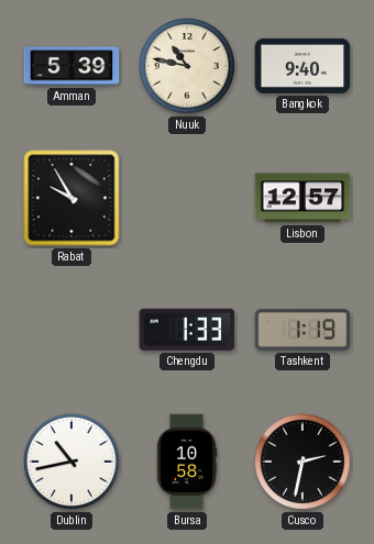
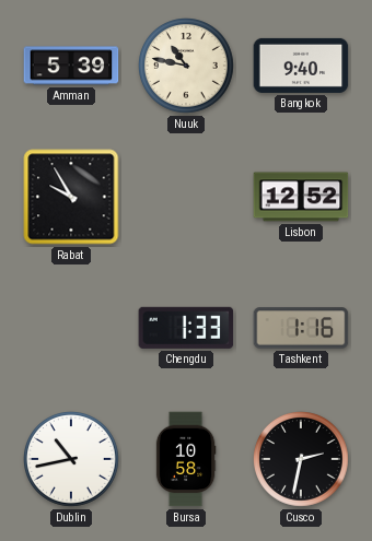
Lisbon: 12:57 -> 12:52 (301, 197)
Tashkent: 1:19 -> 1:16 (301, 328)
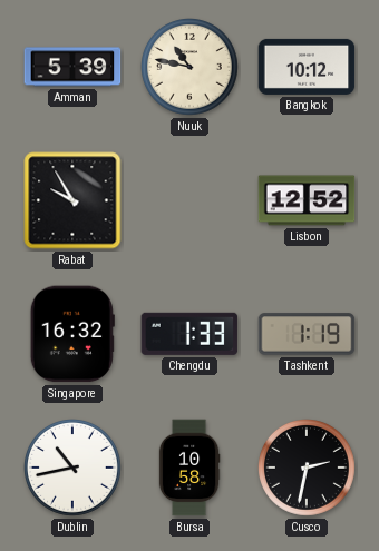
Bangkok: 9:40 -> 10:12 (307, 67)
Singapore: none -> 16:32 (72, 334)
Tashkent: 1:16 -> 1:19 (307, 334)
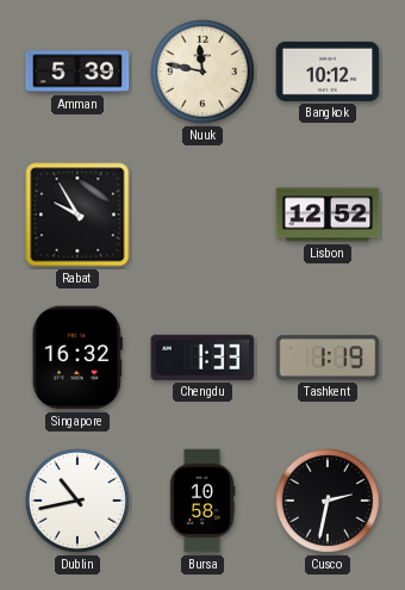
Nuuk: 10:47 -> 11:47 (204, 73)
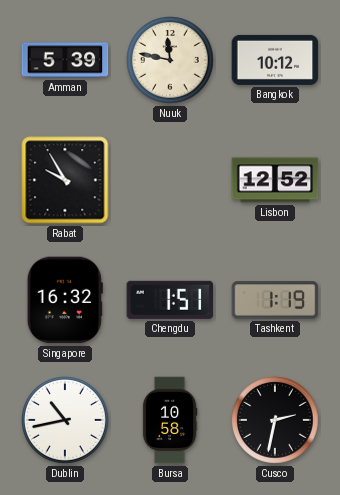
Chengdu: 1:33 -> 1:51 (170, 300)
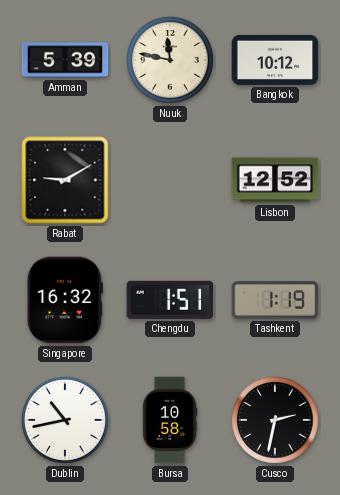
Rabat: 9:55 -> 9:10 (65, 180)
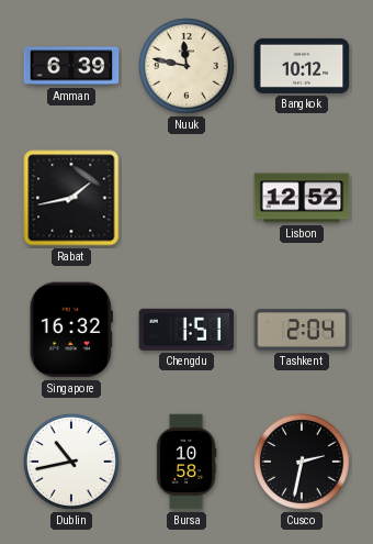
Amman: 5:39 -> 6:39 (71, 66)
Rabat: 9:10 -> 1:43 (71, 198)
Tashkent: 1:19 -> 2:04 (302, 330)
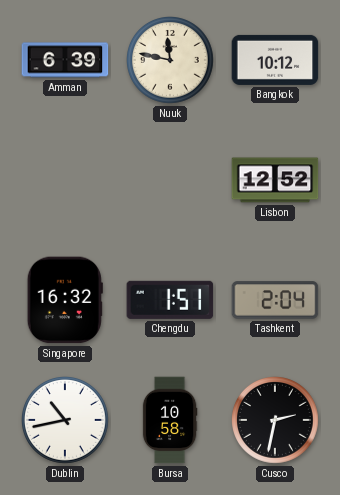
Rabat: 1:43 -> none (71, 198)
